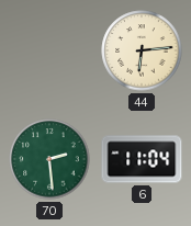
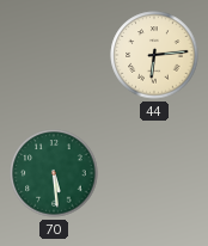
70: 2:29 -> 5:29 (54, 173)
6: 11:04 -> none (142, 159)
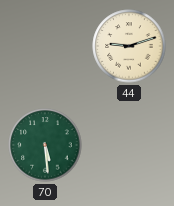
44: 6:14 -> 9:12 (129, 46)
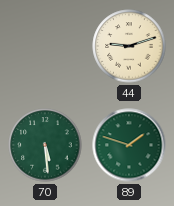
89: none -> 1:48 (129, 145)
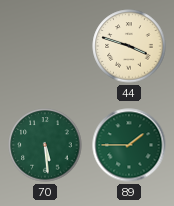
44: 9:12 -> 3:48 (129, 46)
89: 1:48 -> 1:45 (129, 145)
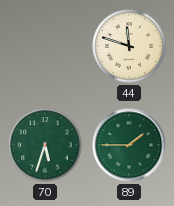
44: 3:48 -> 11:48 (129, 46)
70: 5:29 -> 5:33 (45, 145)
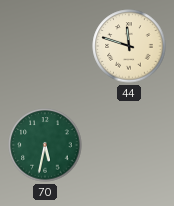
70: 5:33 -> 5:32 (45, 145)
89: 1:45 -> none (129, 145)
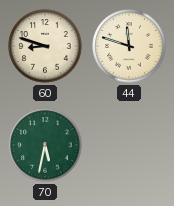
60: none -> 8:48 (45, 46)
